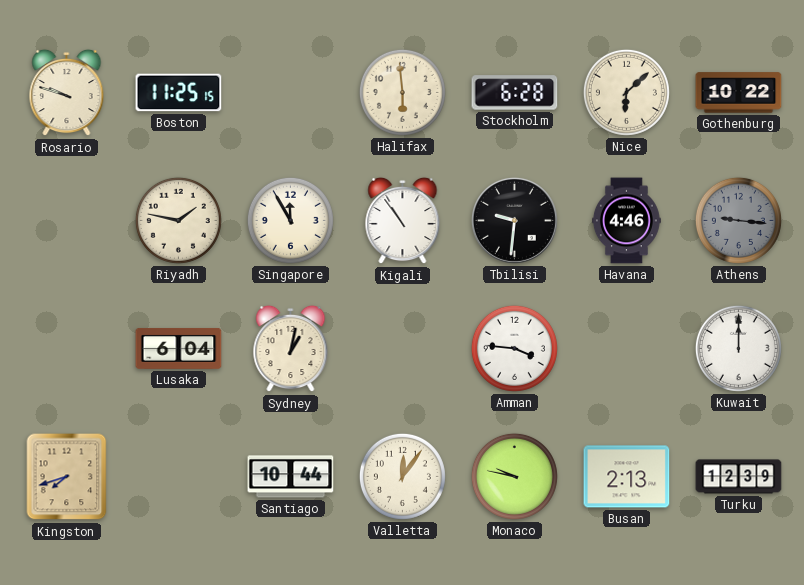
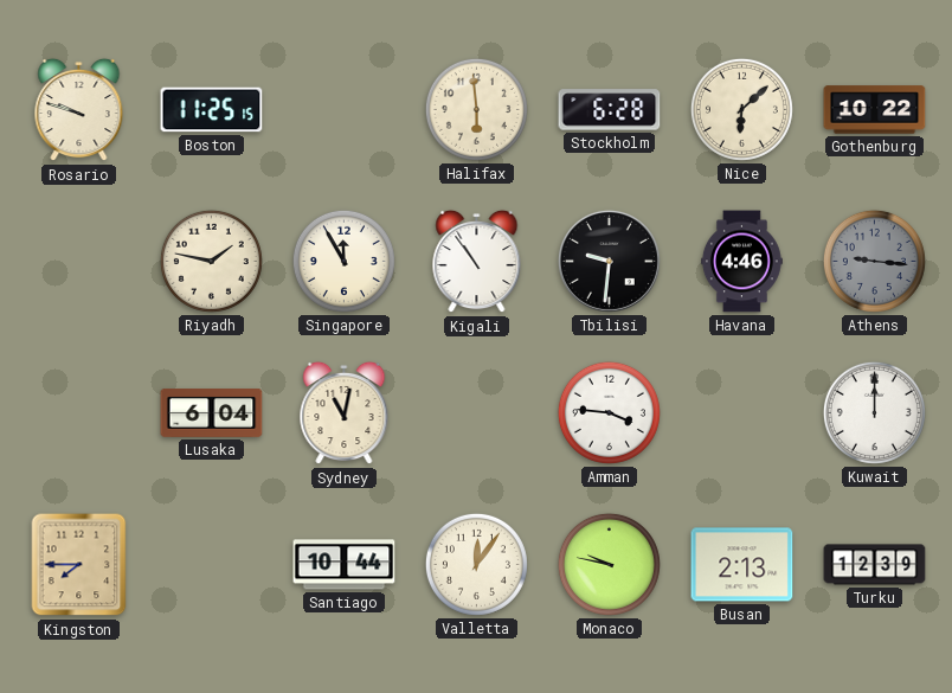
Sydney: 1:02 -> 11:02 (345, 413)
Kingston: 7:42 -> 7:45 (79, 565)
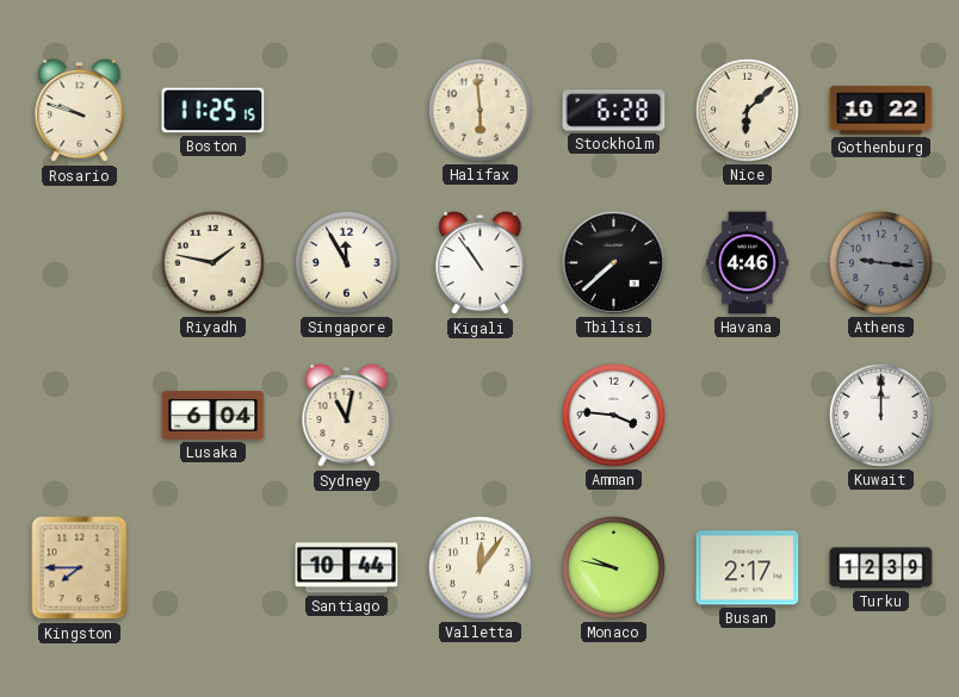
Tbilisi: 9:31 -> 7:38 (613, 262)
Busan: 2:13 -> 2:17 (748, 568)
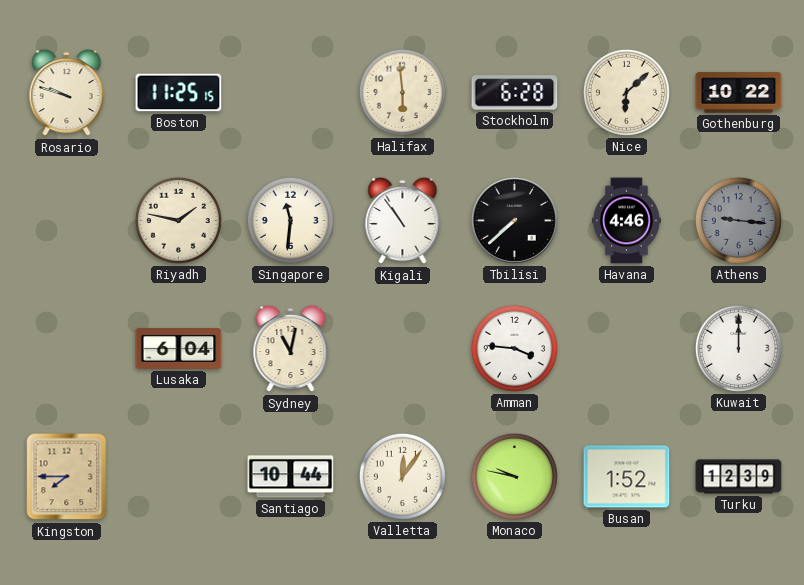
Singapore: 11:55 -> 11:31 (290, 220)
Busan: 2:17 -> 1:52 (627, 477)
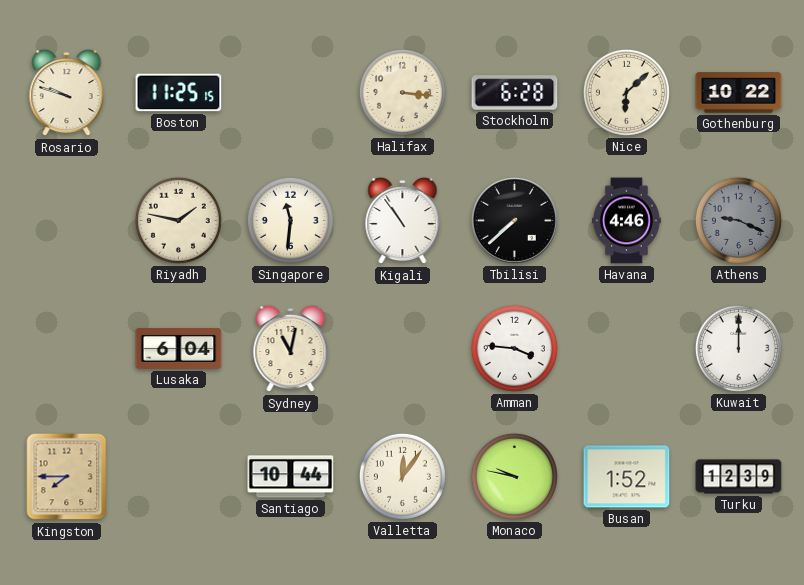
Halifax: 5:59 -> 3:16 (402, 92)
Athens: 9:16 -> 9:19 (738, 220)
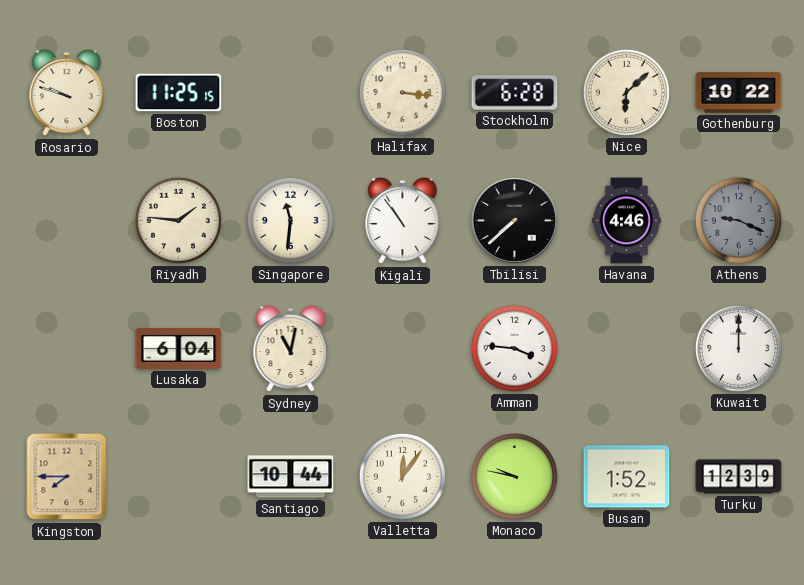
Riyadh: 1:47 -> 1:46 (178, 220)
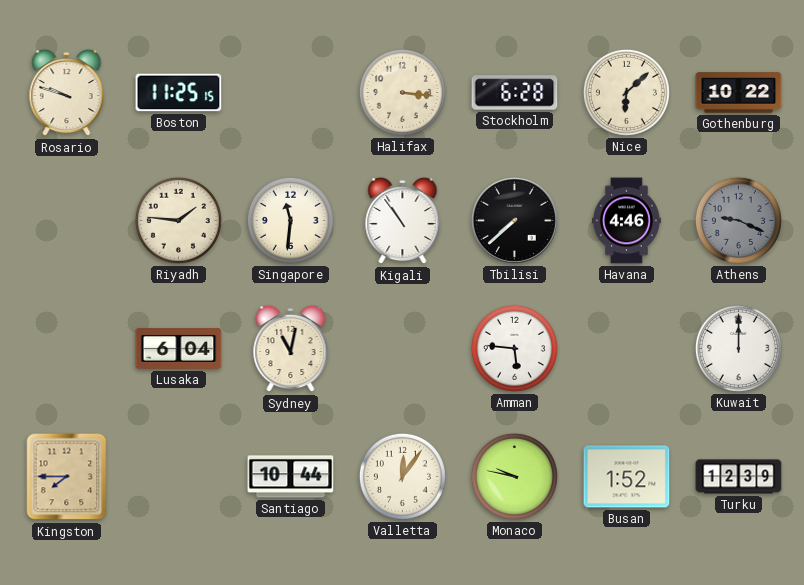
Amman: 3:46 -> 5:46 (514, 348)
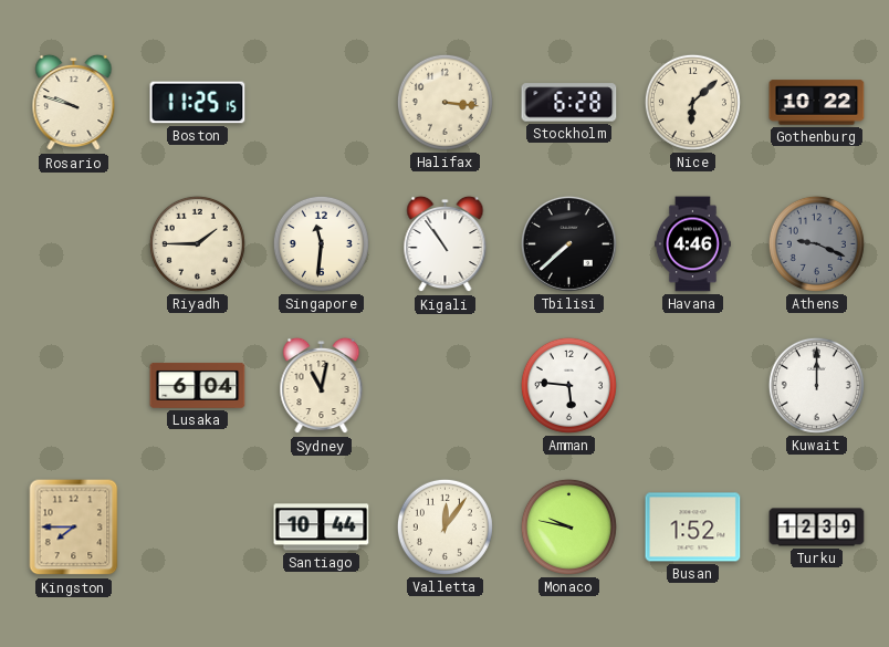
Riyadh: 1:46 -> 1:45 (197, 243)
